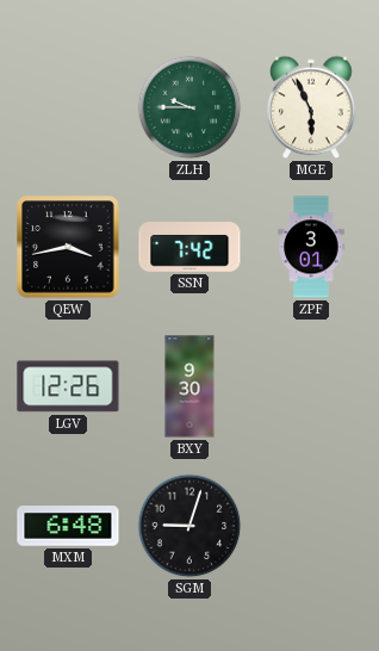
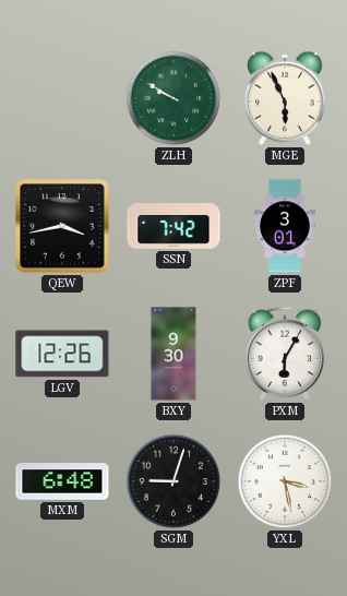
ZLH: 9:45 -> 9:50 (174, 98)
PXM: none -> 6:05 (285, 354)
YXL: none -> 3:28 (285, 481)
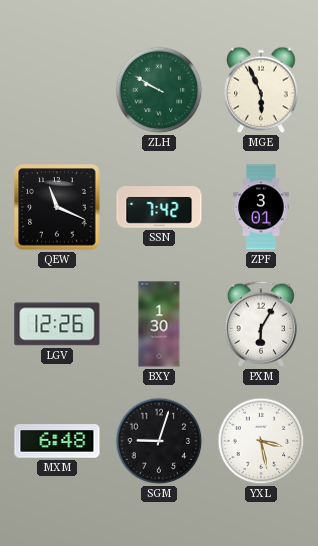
QEW: 3:43 -> 11:19 (57, 207)
BXY: 9:30 -> 1:30 (159, 324)
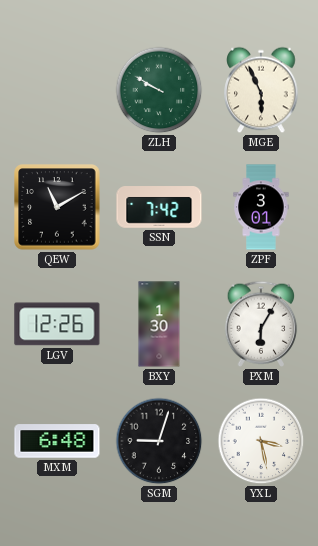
QEW: 11:19 -> 11:10 (57, 207)
